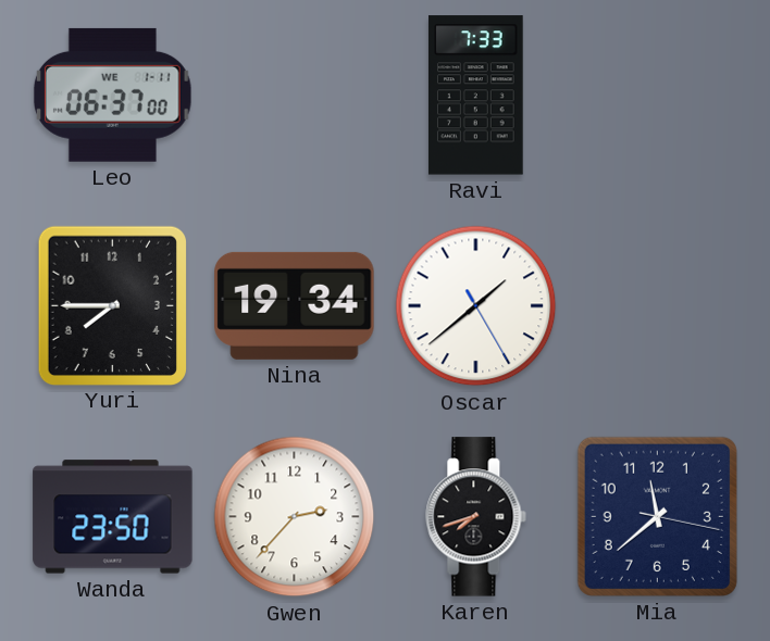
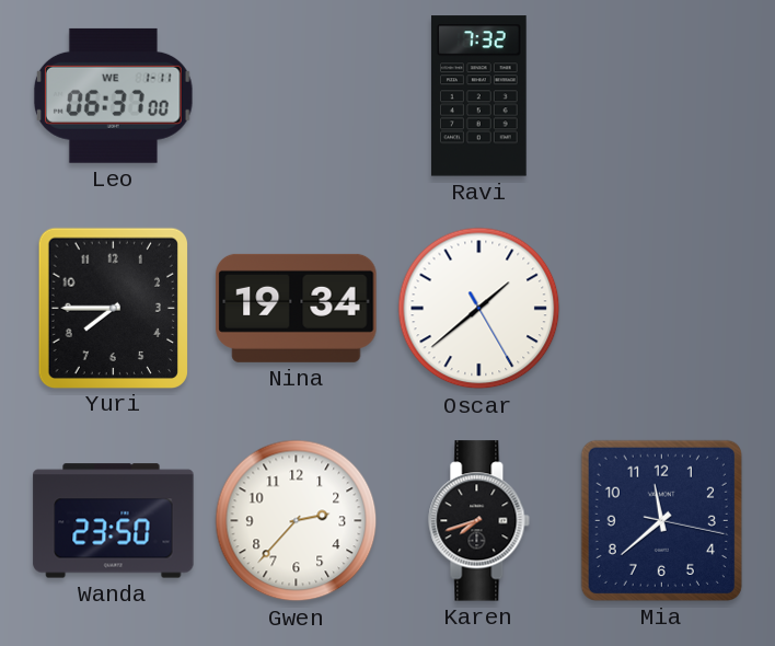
Ravi: 7:33 -> 7:32 (478, 96)
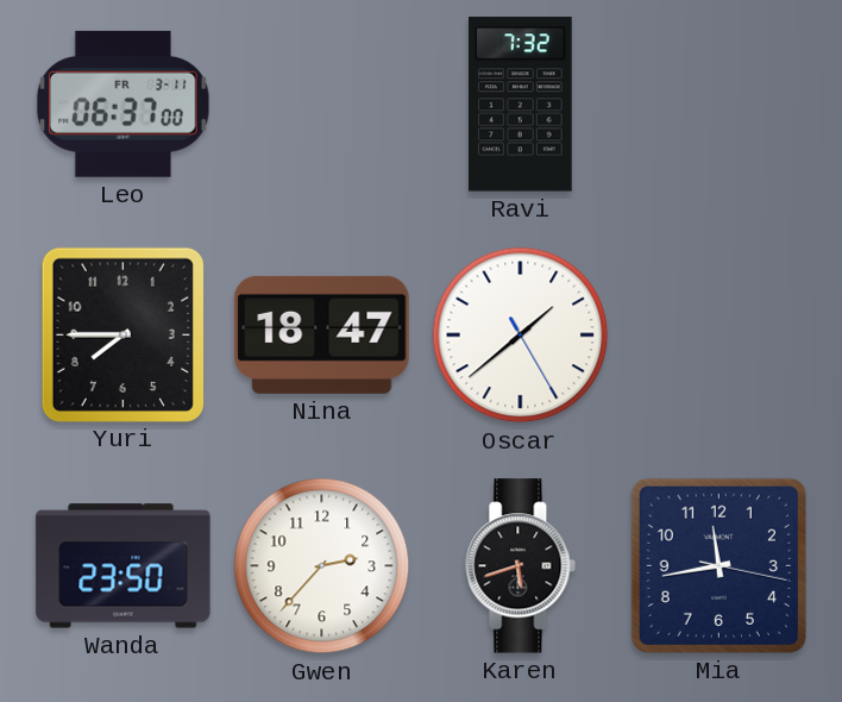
Leo date: WE 1-11 -> FR 3-11 (122, 104)
Nina: 19:34 -> 18:47 (322, 334)
Karen: 7:42 -> 5:42 (521, 566)
Mia: 11:38 -> 11:43 (718, 565)
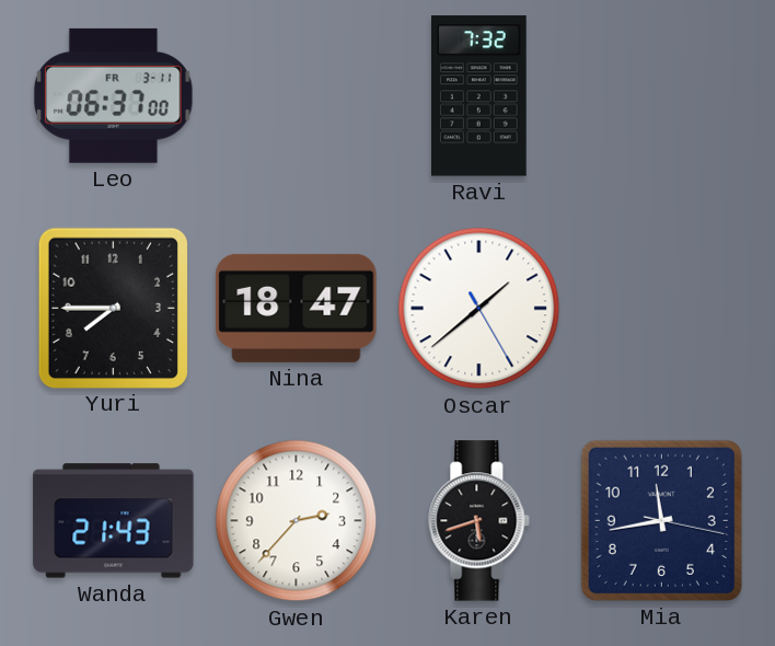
Wanda: 23:50 -> 21:43 (114, 521)
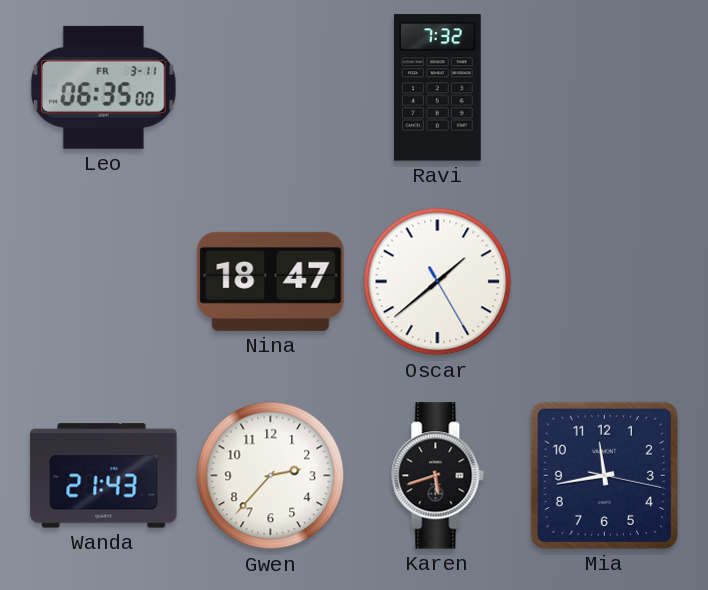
Leo: 06:37 -> 06:35 (103, 87)
Yuri: 7:45 -> none (113, 308)
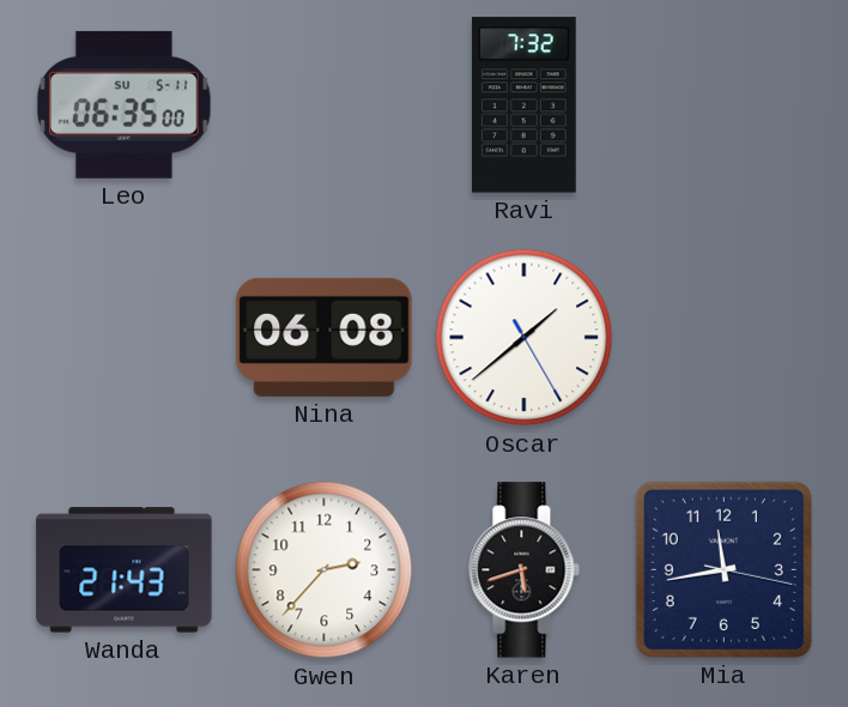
Leo date: FR 3-11 -> SU 5-11 (123, 104)
Nina: 18:47 -> 06:08 (325, 337)
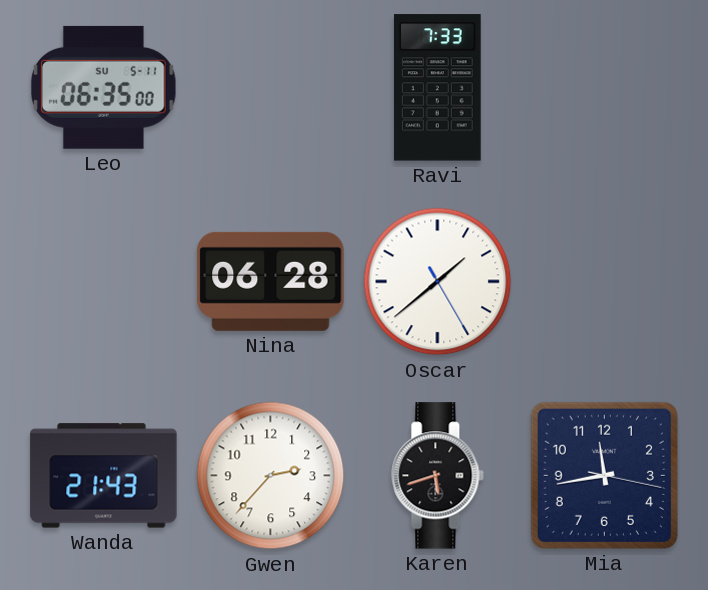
Ravi: 7:32 -> 7:33 (437, 88)
Nina: 06:08 -> 06:28 (271, 281)
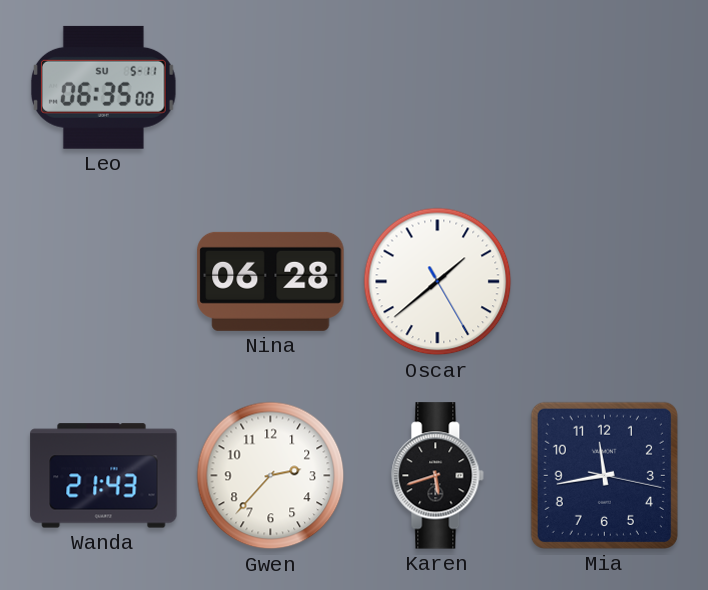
Ravi: 7:33 -> none (437, 88)
